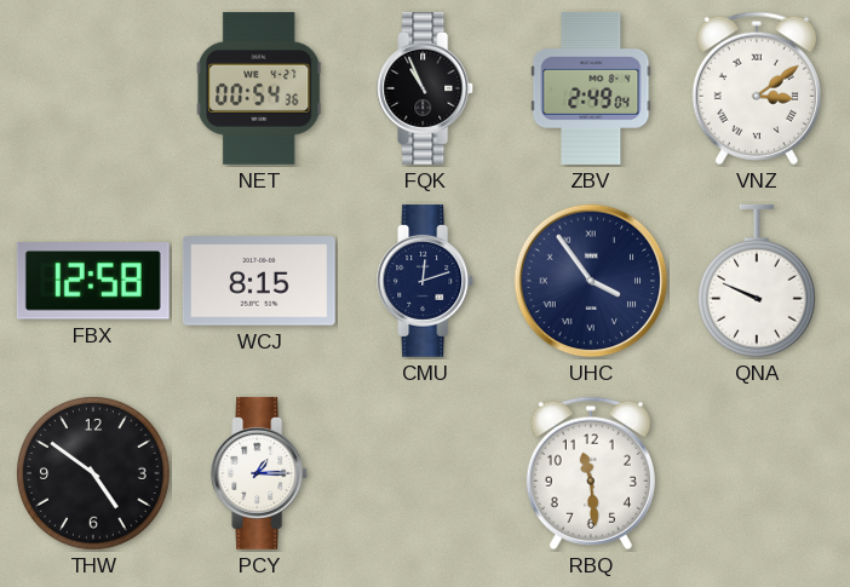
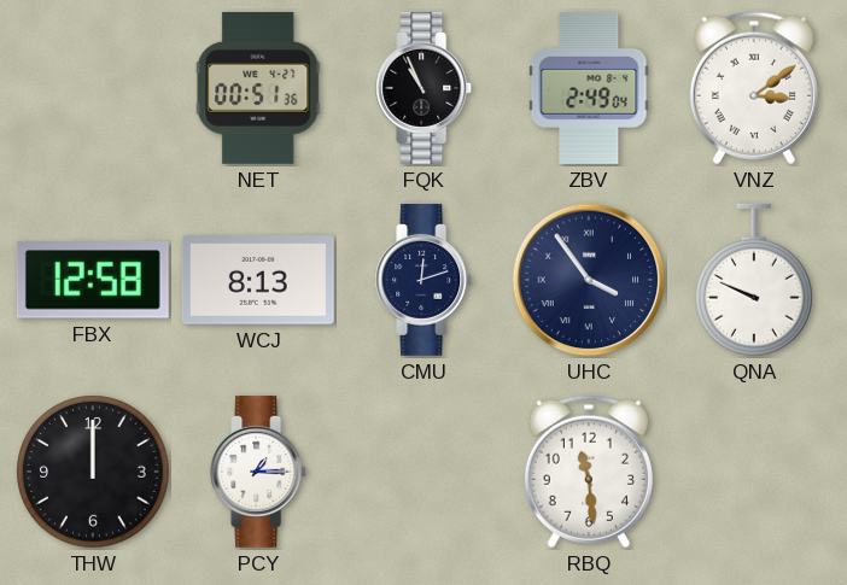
NET: 00:54 -> 00:51 (258, 88)
WCJ: 8:15 -> 8:13 (258, 280)
THW: 4:51 -> 12:00 (93, 472)
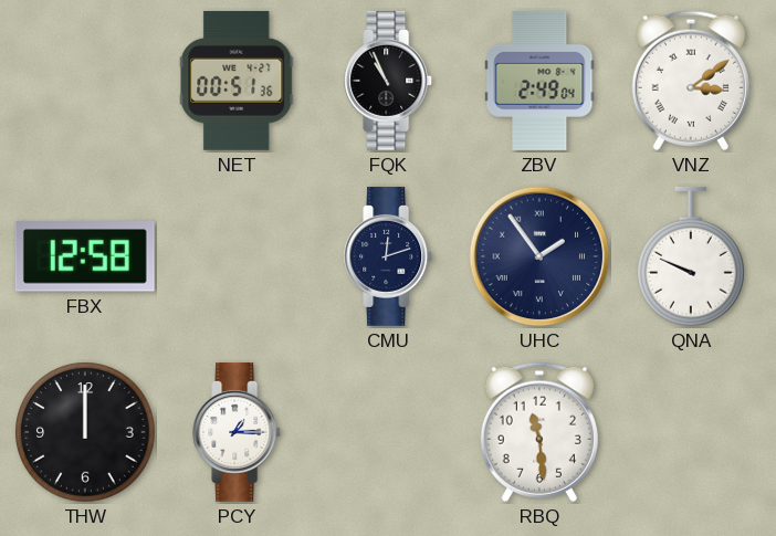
WCJ: 8:13 -> none (258, 280)
UHC: 3:54 -> 1:54 (539, 256)
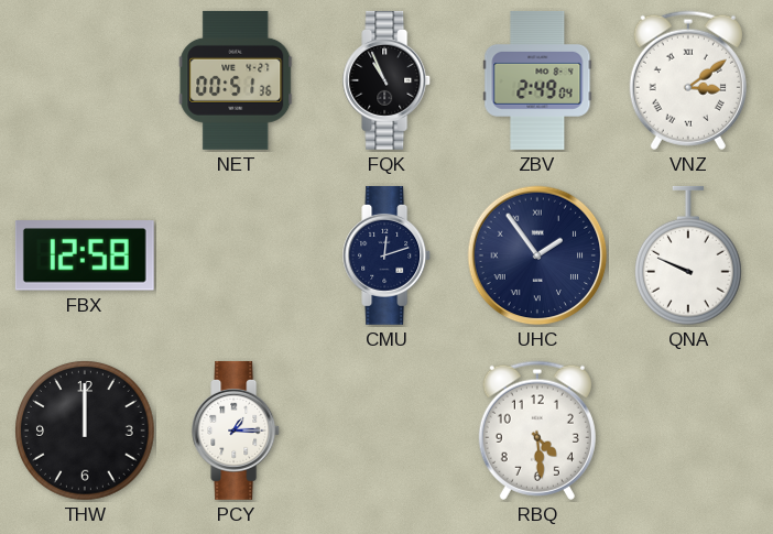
RBQ: 11:29 -> 4:29 (537, 431)
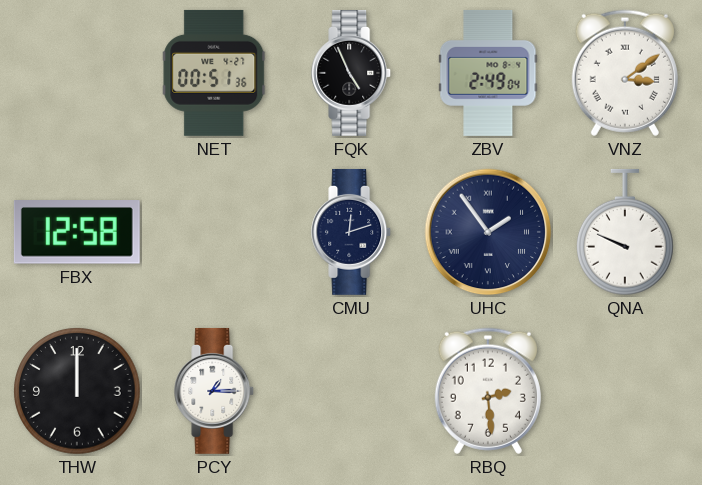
FQK: 10:56 -> 4:56 (352, 73)
RBQ: 4:29 -> 2:29 (488, 391)
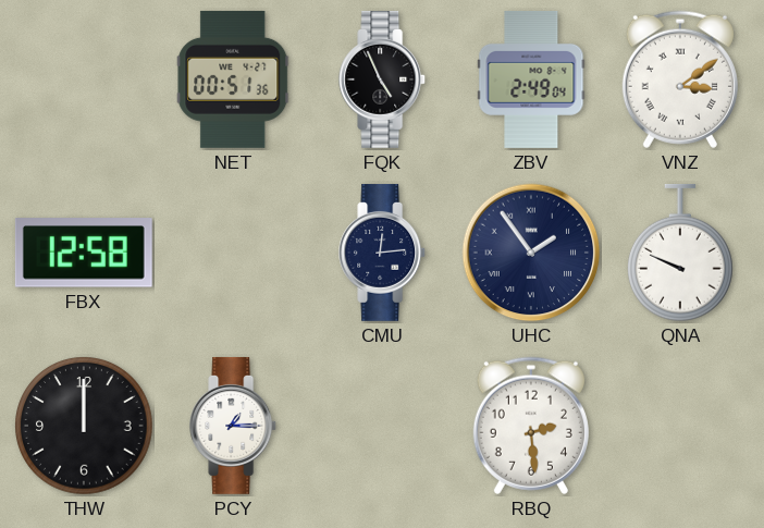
CMU: 12:12 -> 12:14 (383, 253)
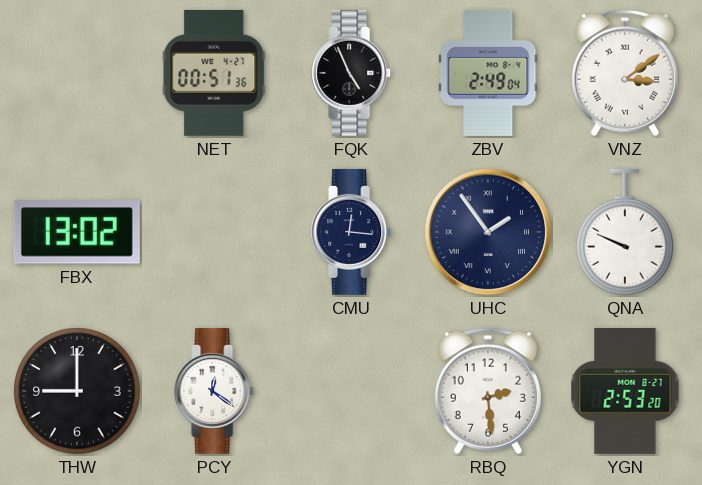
FBX: 12:58 -> 13:02 (77, 232)
CMU: 12:14 -> 12:16 (352, 232)
THW: 12:00 -> 9:00 (77, 391)
PCY: 1:15 -> 12:21 (215, 391)
YGN: none -> 2:53 (625, 391)
